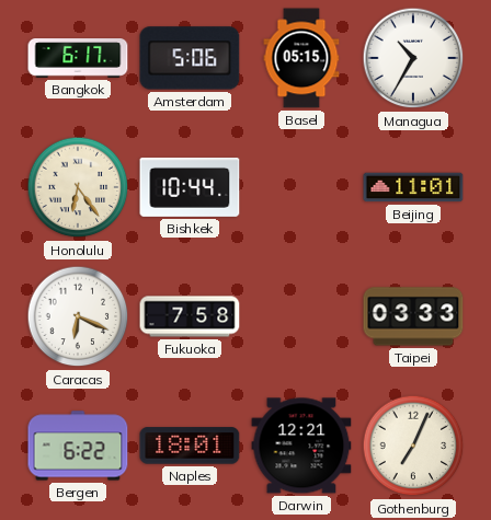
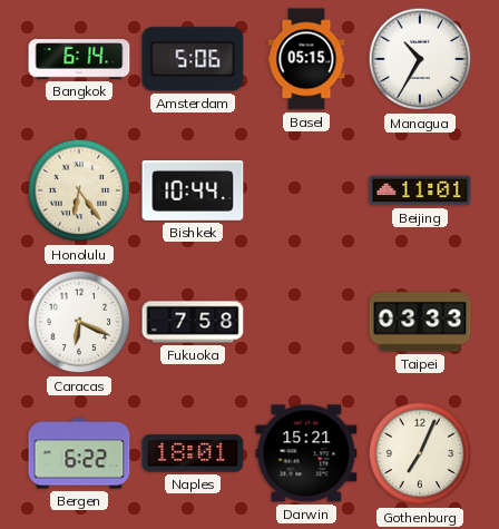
Bangkok: 6:17 -> 6:14 (79, 59)
Darwin: 12:21 -> 15:21 (306, 453)
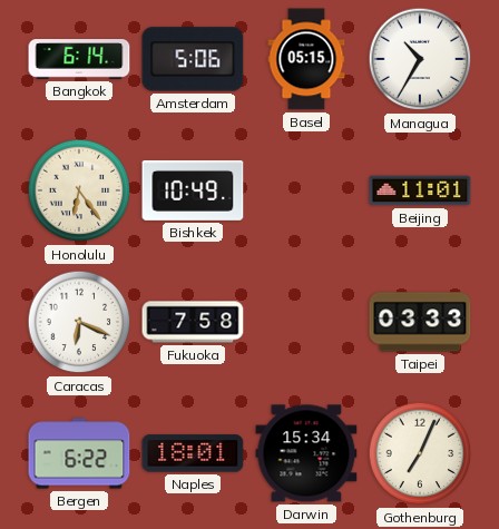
Bishkek: 10:44 -> 10:49 (193, 190)
Darwin: 15:21 -> 15:34 (306, 453)
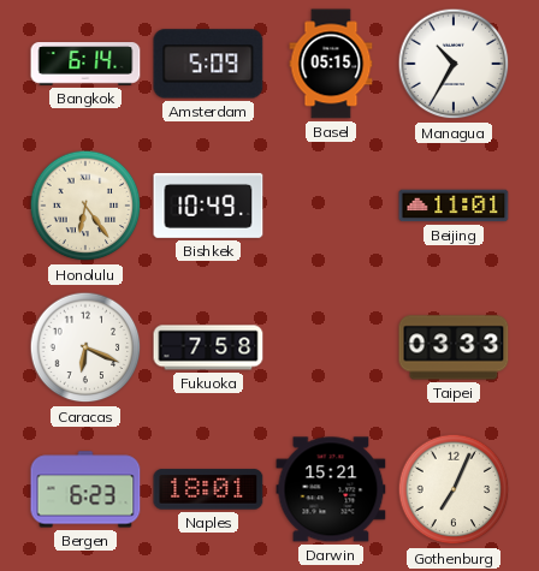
Amsterdam: 5:06 -> 5:09 (208, 64)
Bergen: 6:22 -> 6:23 (85, 489)
Darwin: 15:34 -> 15:21 (331, 489)
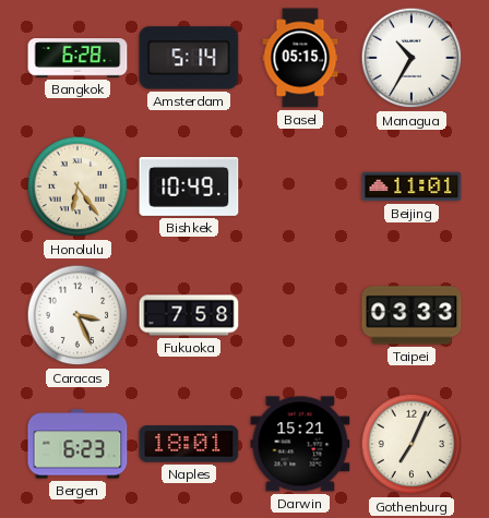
Bangkok: 6:14 -> 6:28 (77, 58)
Amsterdam: 5:09 -> 5:14 (189, 58)
Caracas: 6:19 -> 3:26 (77, 315)
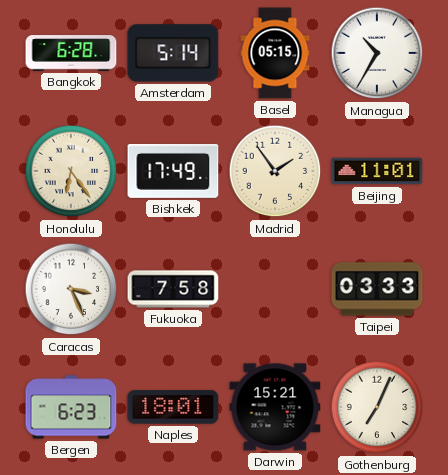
Bishkek: 10:49 -> 17:49 (173, 171)
Madrid: none -> 1:54 (275, 171)
